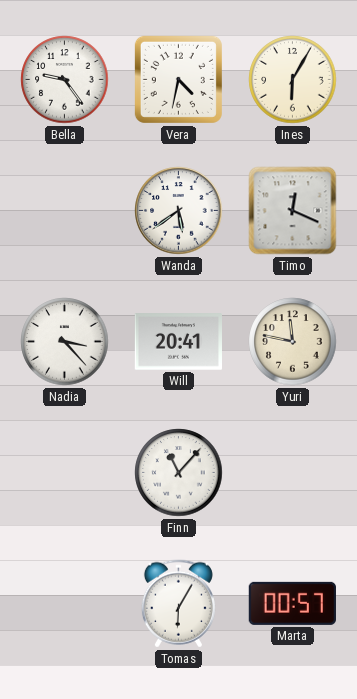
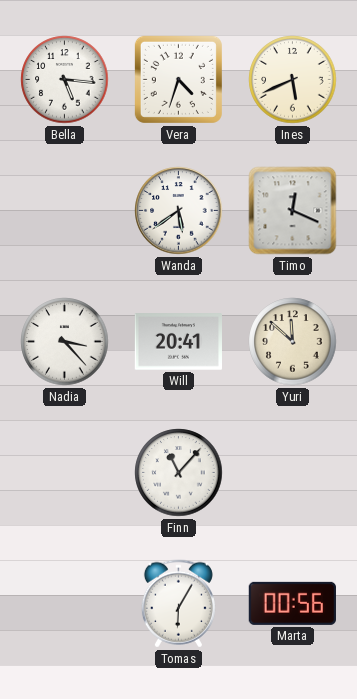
Bella: 9:24 -> 5:16 (65, 80)
Vera: 4:32 -> 4:33 (178, 79)
Ines: 6:05 -> 5:41 (293, 80)
Yuri: 11:47 -> 11:52 (293, 342)
Marta: 00:57 -> 00:56 (292, 603)
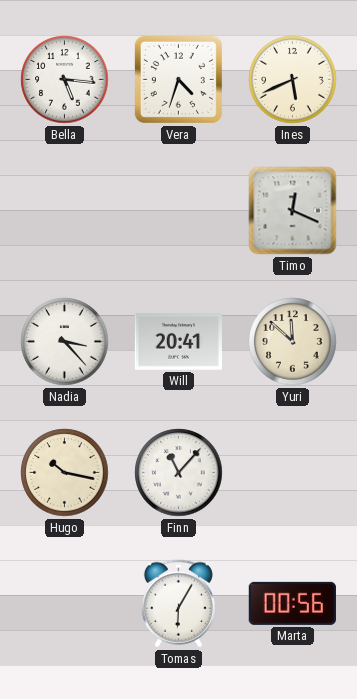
Wanda: 5:39 -> none (179, 211)
Hugo: none -> 10:17 (65, 473)
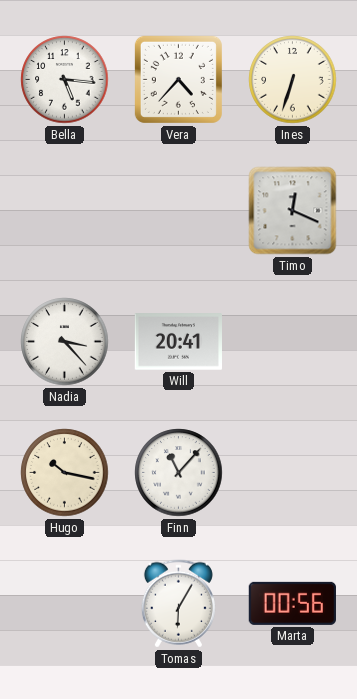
Vera: 4:33 -> 4:37 (178, 79)
Ines: 5:41 -> 6:33 (293, 80)
Yuri: 11:52 -> none (293, 342)
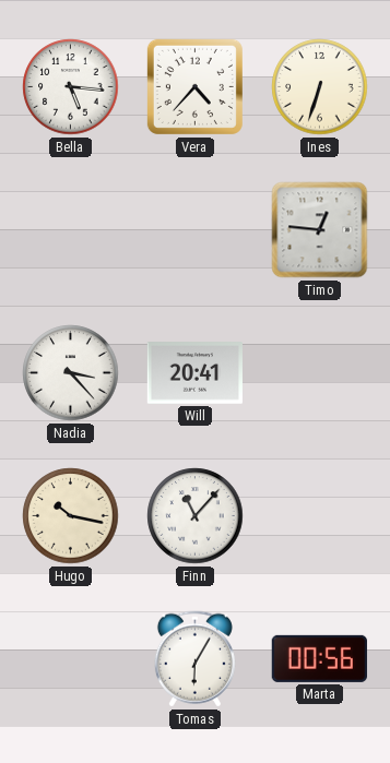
Timo: 12:19 -> 12:46 (320, 230)
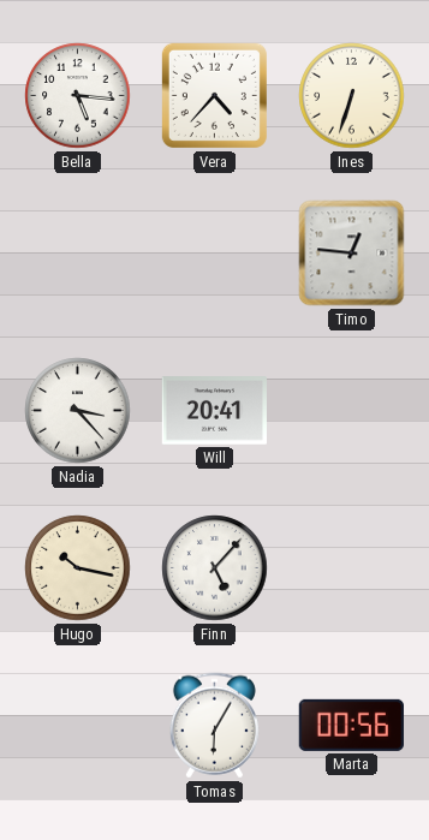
Finn: 11:07 -> 5:07 (215, 568)
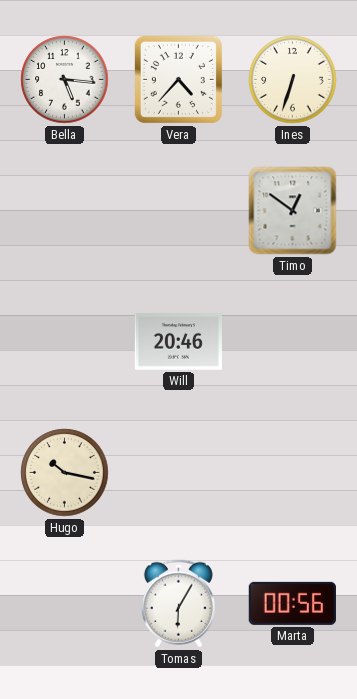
Timo: 12:46 -> 12:51 (293, 211)
Nadia: 3:23 -> none (78, 411)
Will: 20:41 -> 20:46 (178, 342)
Finn: 5:07 -> none (215, 568)
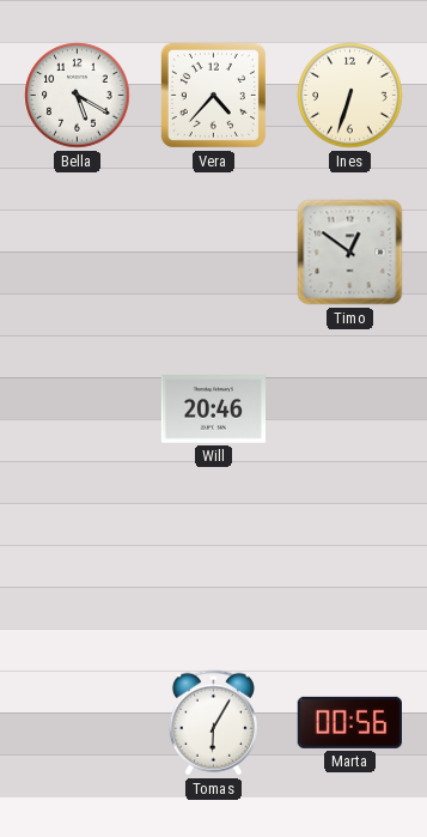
Bella: 5:16 -> 5:20 (78, 96)
Hugo: 10:17 -> none (65, 473)
